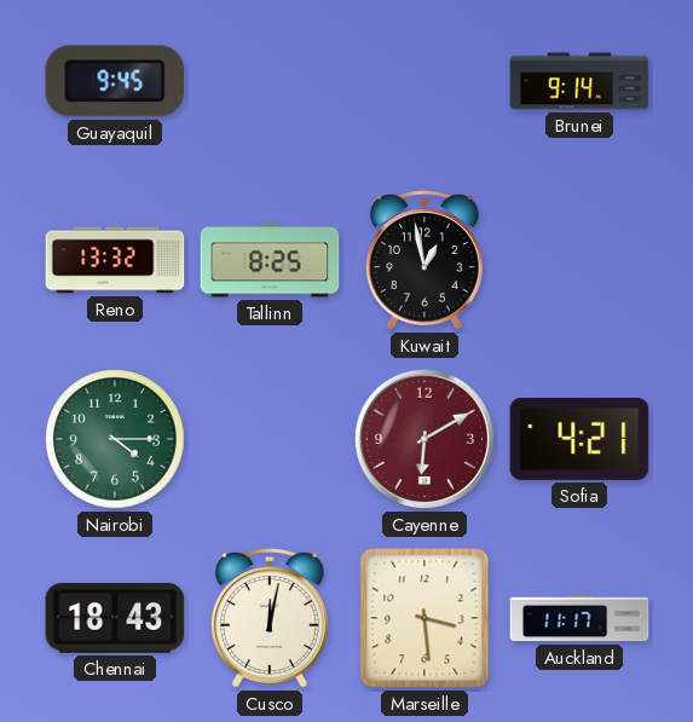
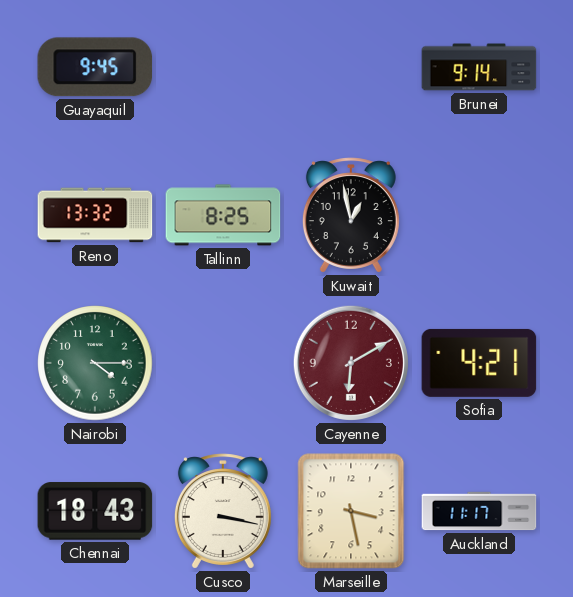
Cusco: 12:02 -> 3:17 (223, 511)
Marseille: 3:29 -> 3:28 (351, 511)
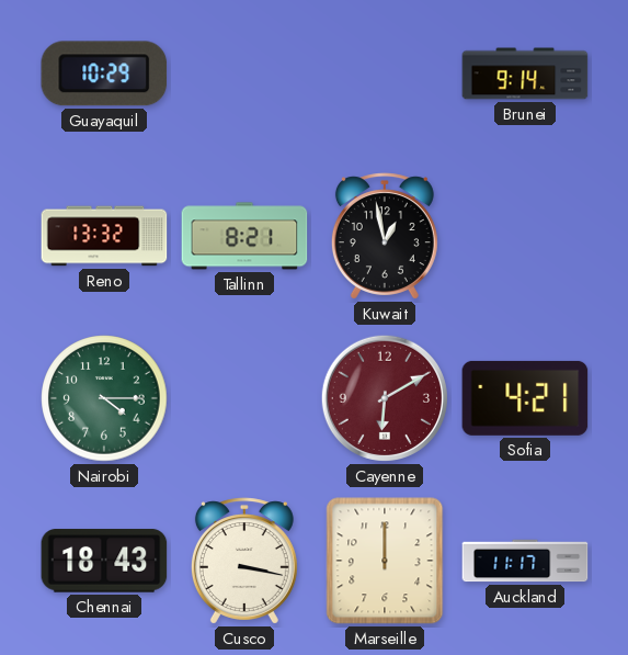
Guayaquil: 9:45 -> 10:29 (104, 74)
Tallinn: 8:25 -> 8:21 (244, 236)
Marseille: 3:28 -> 12:00 (385, 561)
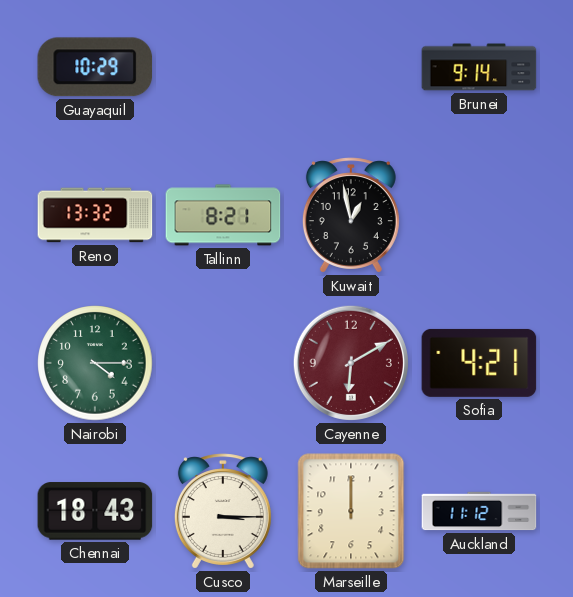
Cusco: 3:17 -> 3:15 (223, 511)
Auckland: 11:17 -> 11:12 (479, 511)
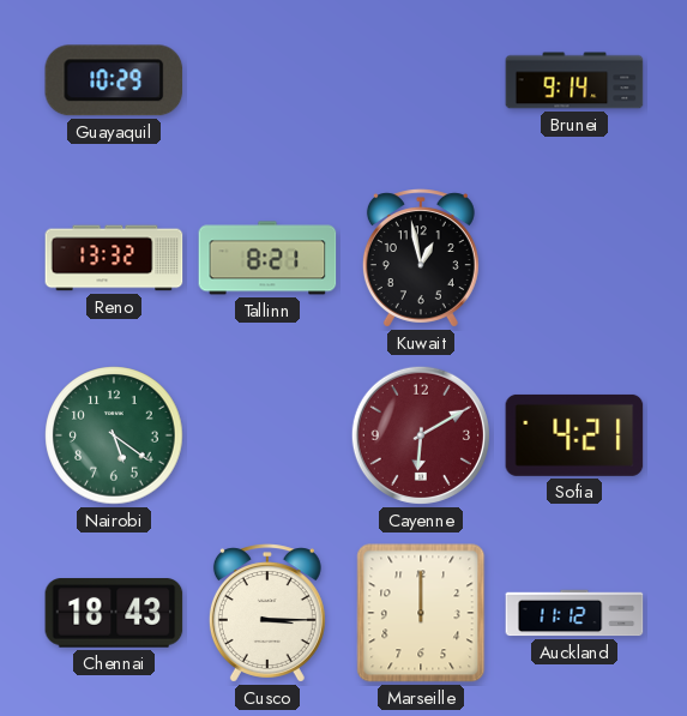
Nairobi: 4:15 -> 5:21 (114, 435)
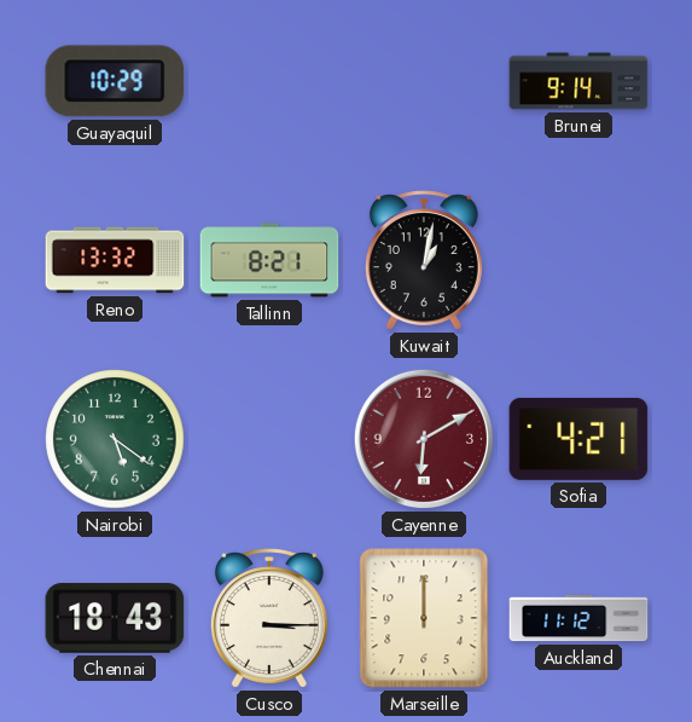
Kuwait: 12:58 -> 1:02 (424, 260)
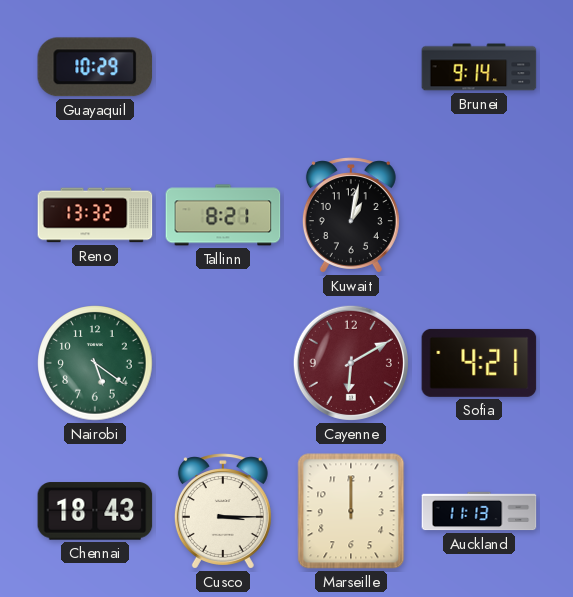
Auckland: 11:12 -> 11:13 (479, 511)
